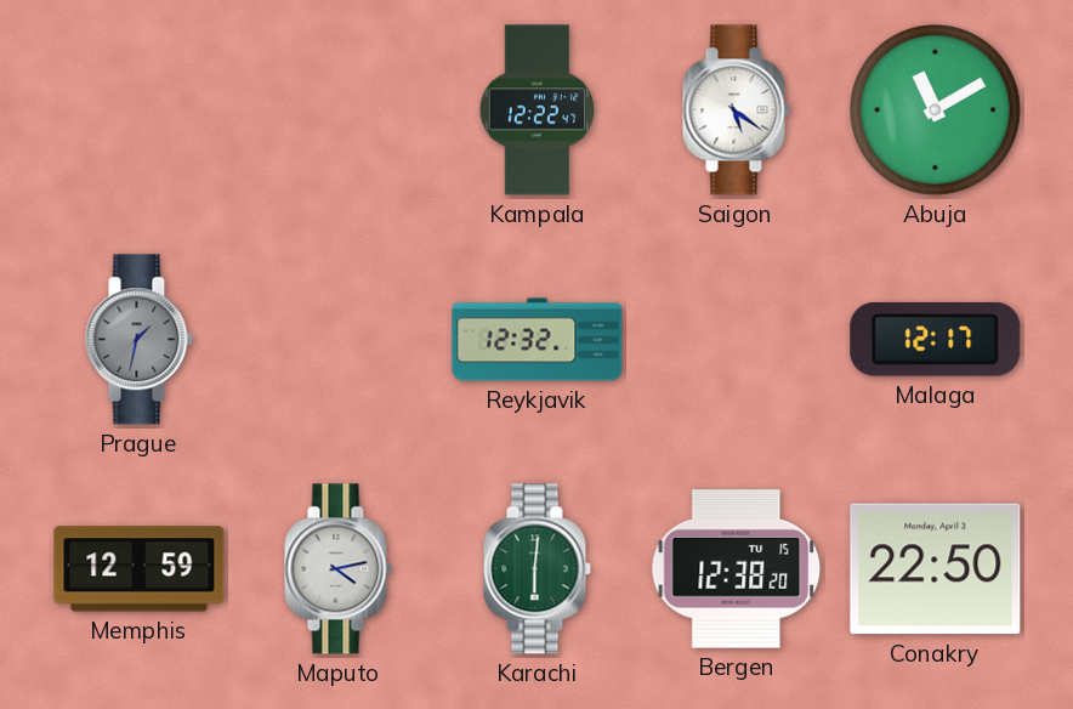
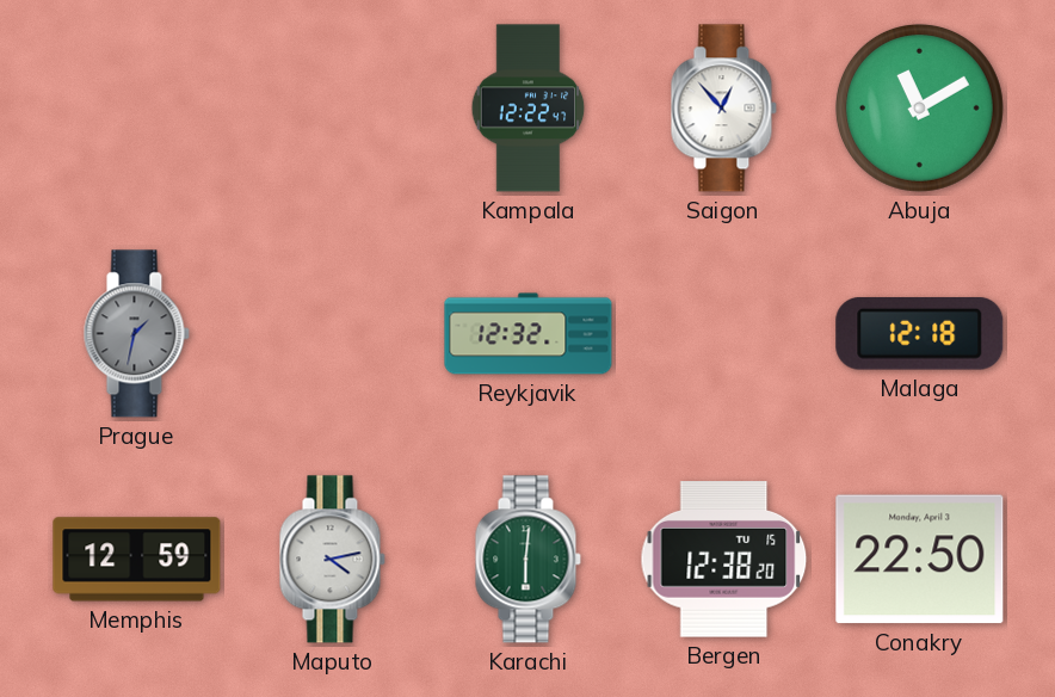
Saigon: 5:21 -> 12:53 (723, 109)
Malaga: 12:17 -> 12:18 (920, 334)
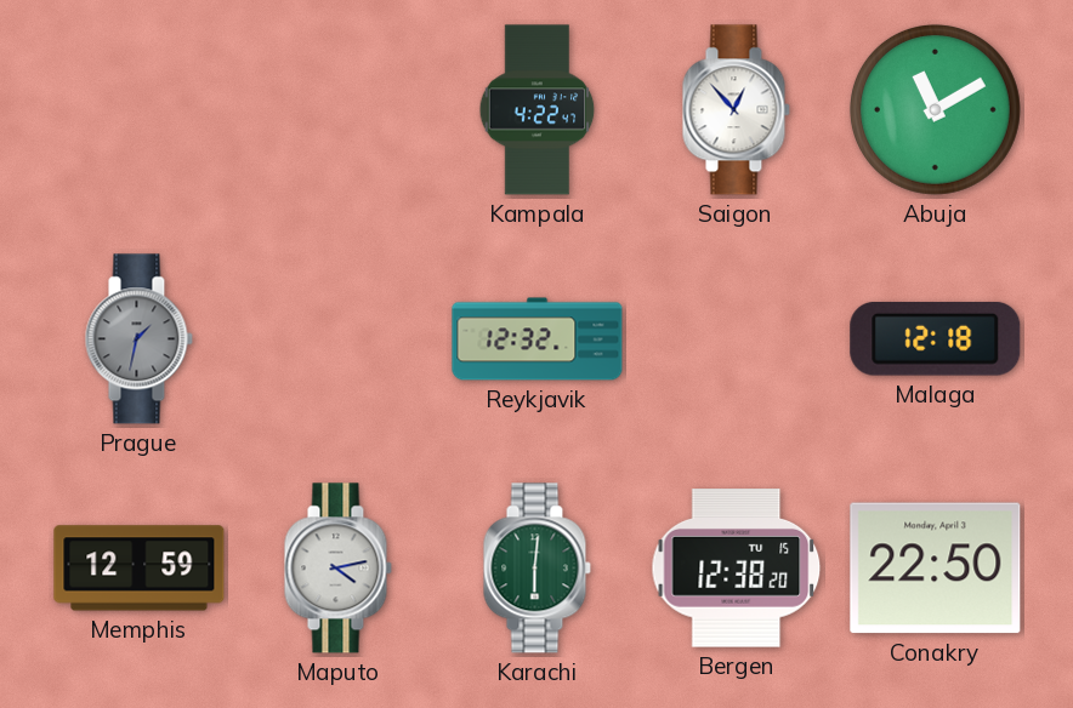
Kampala: 12:22 -> 4:22 (538, 110)
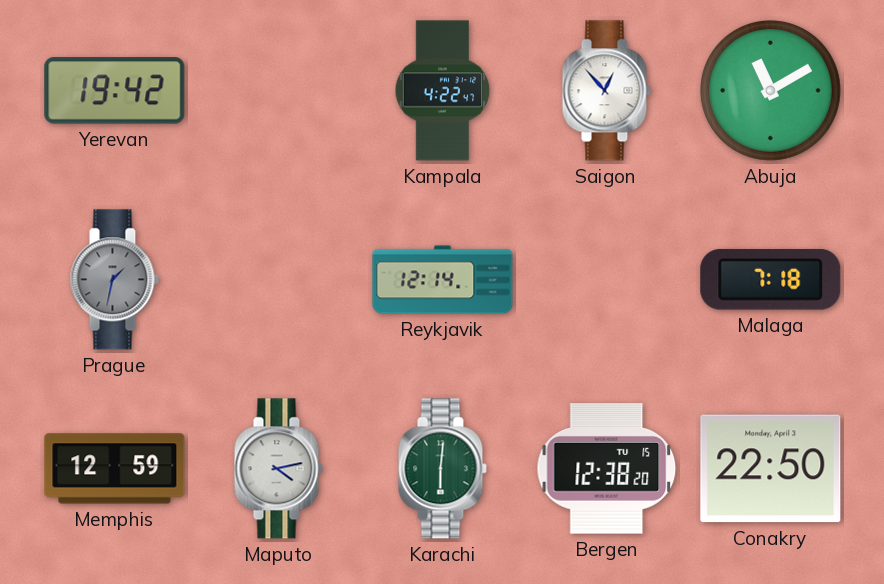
Yerevan: none -> 19:42 (115, 91)
Reykjavik: 12:32 -> 12:14 (443, 280)
Malaga: 12:18 -> 7:18 (771, 280)
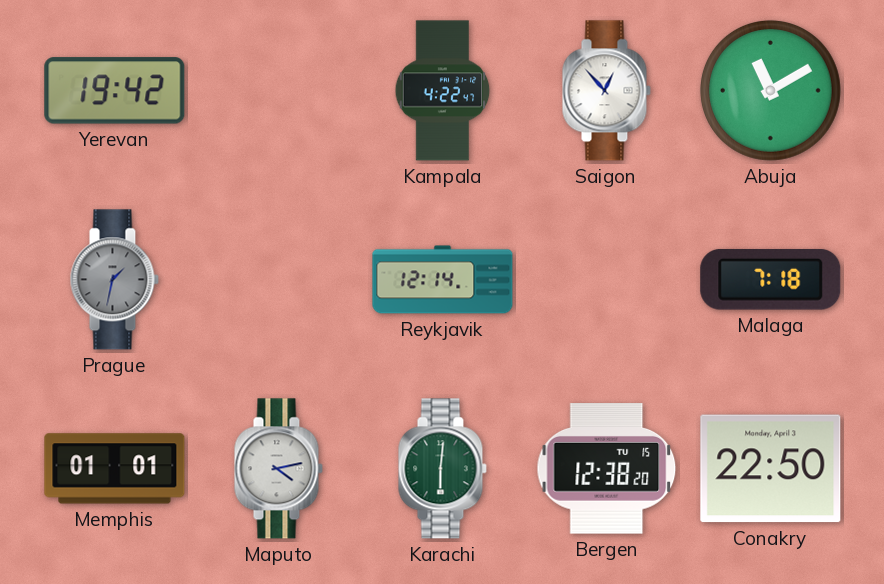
Memphis: 12:59 -> 01:01 (115, 469)
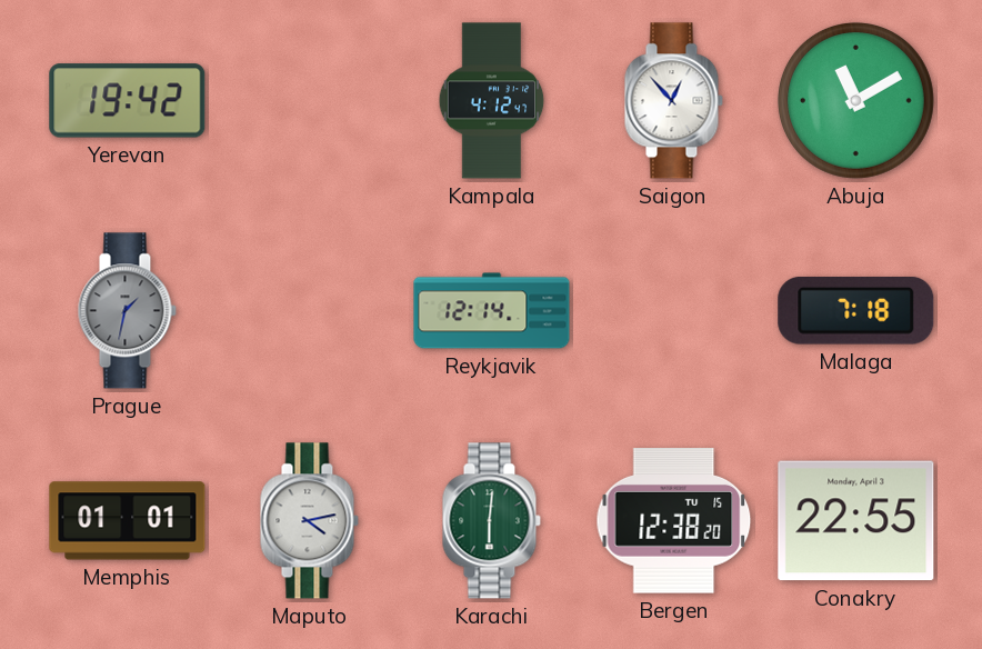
Kampala: 4:22 -> 4:12 (492, 101)
Conakry: 22:50 -> 22:55 (856, 521)
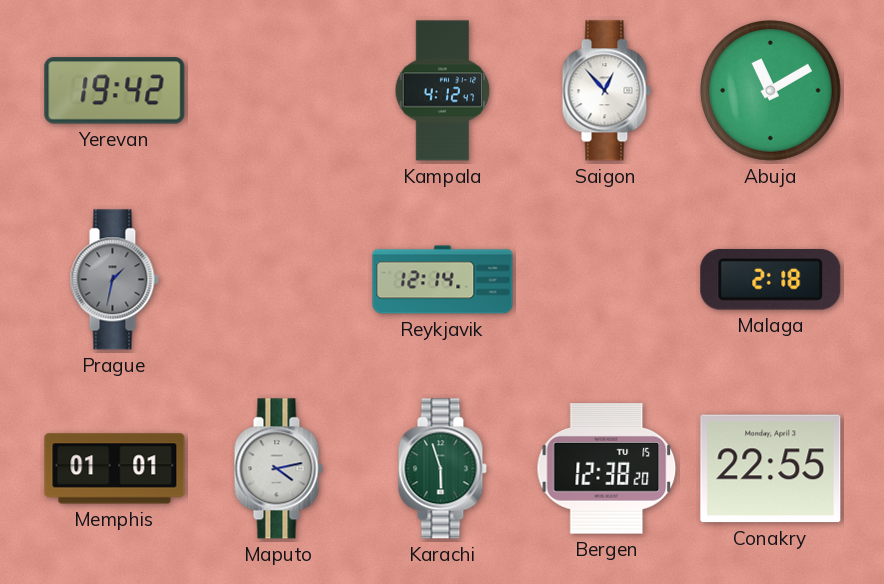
Malaga: 7:18 -> 2:18 (771, 280)
Karachi: 6:01 -> 5:57 (442, 469)
